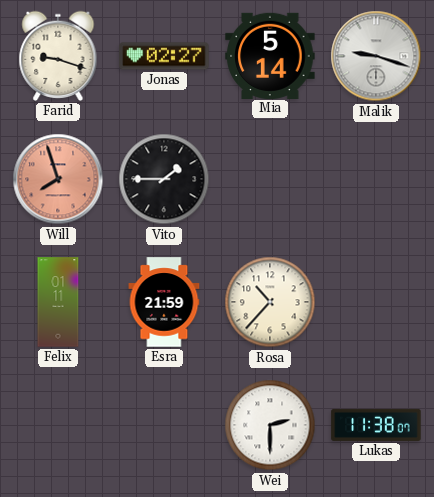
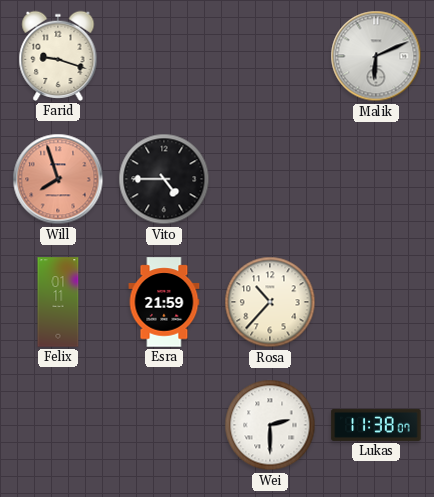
Jonas: 02:27 -> none (164, 56)
Mia: 5:14 -> none (270, 55)
Malik: 9:18 -> 6:11 (376, 56)
Vito: 1:45 -> 4:45 (164, 179)
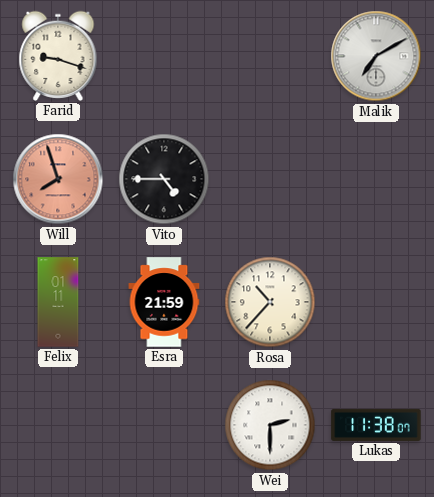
Malik: 6:11 -> 7:10 (376, 56)
